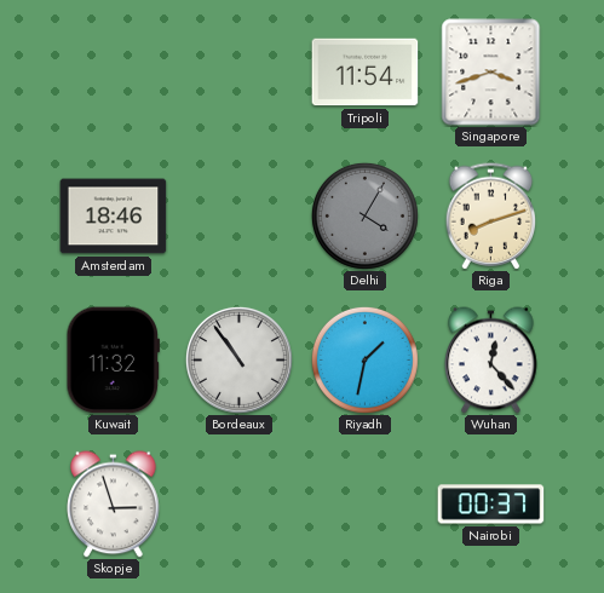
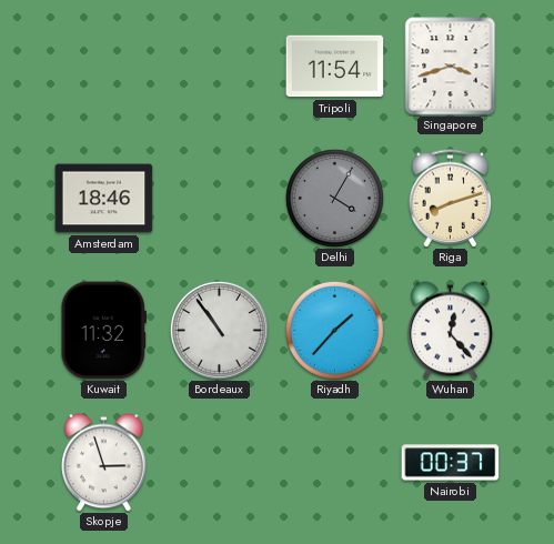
Riyadh: 1:32 -> 1:37 (334, 330)
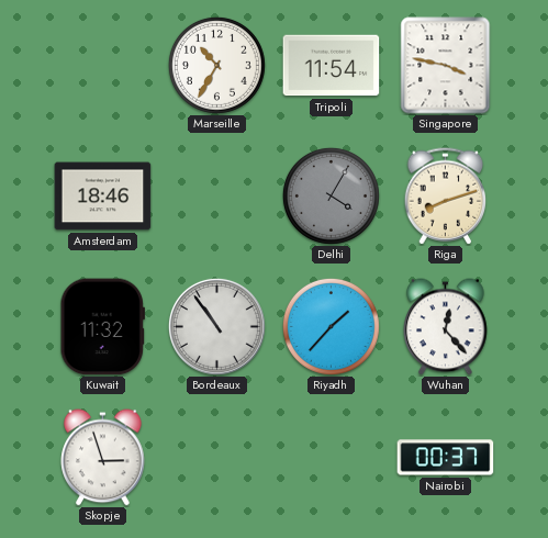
Marseille: none -> 10:35 (216, 65)
Singapore: 3:42 -> 3:47 (446, 66)
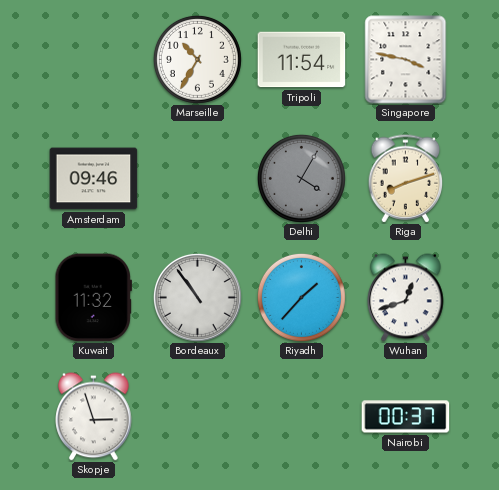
Amsterdam: 18:46 -> 09:46 (94, 179)
Wuhan: 12:23 -> 12:42 (406, 298)
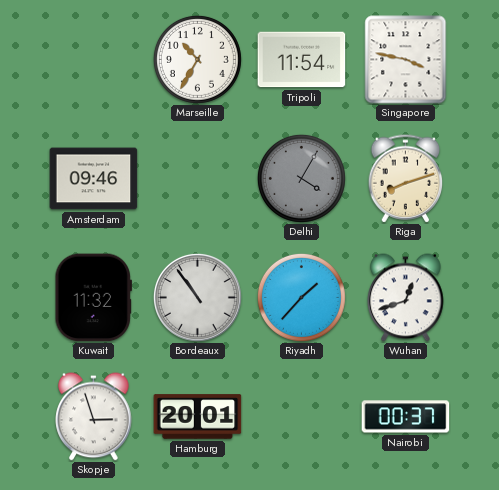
Hamburg: none -> 20:01 (198, 417)
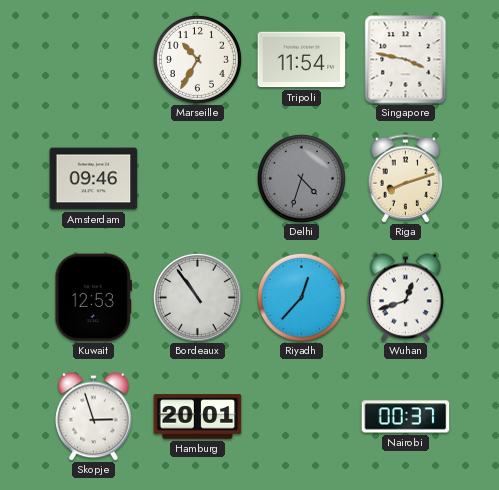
Delhi: 4:05 -> 4:33 (301, 178)
Kuwait: 11:32 -> 12:53 (93, 298)
Riyadh: 1:37 -> 12:37 (301, 297)
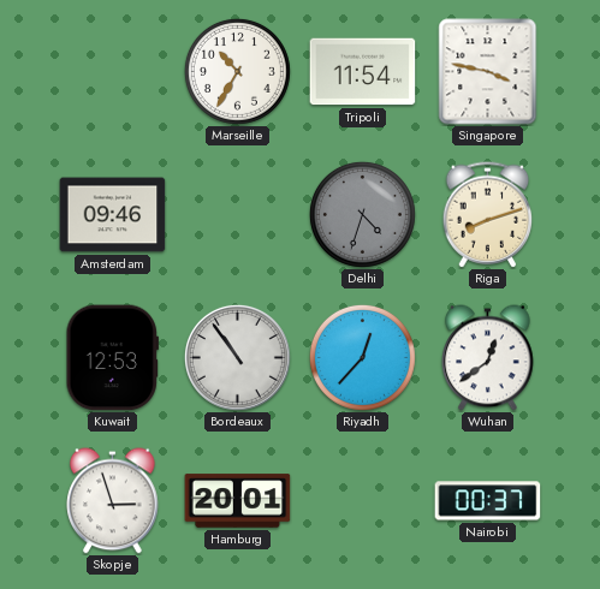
Wuhan: 12:42 -> 12:39 (488, 358)
